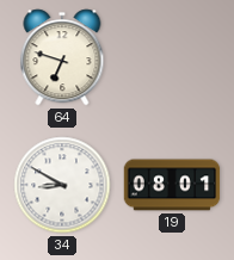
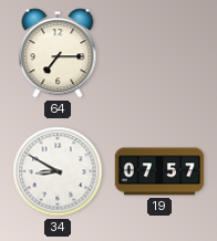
64: 6:48 -> 7:15 (58, 53)
19: 08:01 -> 07:57 (159, 171)
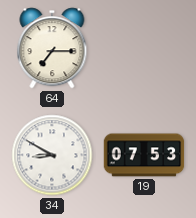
19: 07:57 -> 07:53 (144, 155)
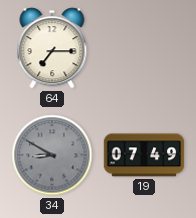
34 dial: white -> grey (52, 155)
19: 07:53 -> 07:49 (144, 155)
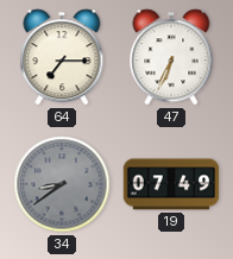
47: none -> 6:34 (171, 57)
34: 8:50 -> 8:39 (62, 184)
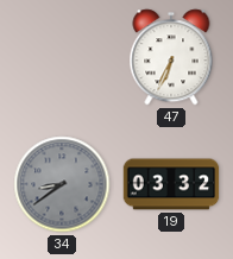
64: 7:15 -> none (62, 57)
19: 07:49 -> 03:32 (171, 184)
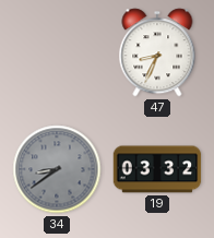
47: 6:34 -> 8:34 (157, 52)
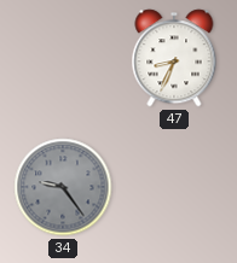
34: 8:39 -> 9:24 (63, 187)
19: 03:32 -> none (157, 169)
